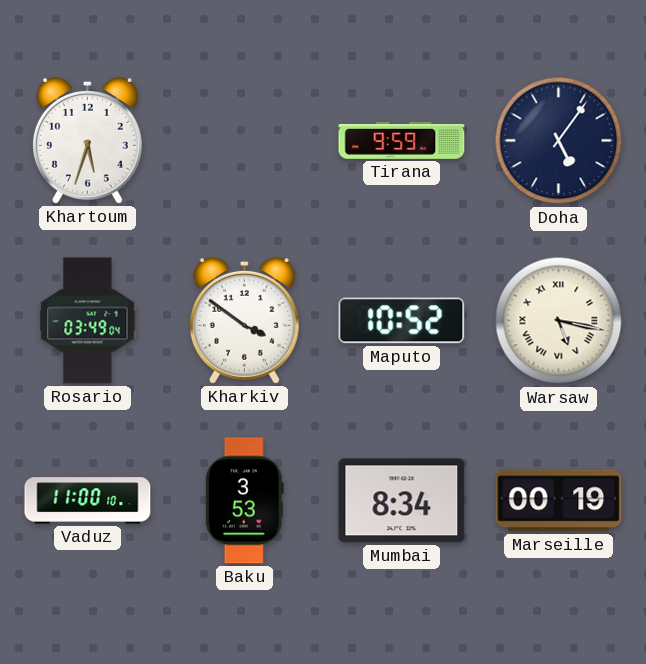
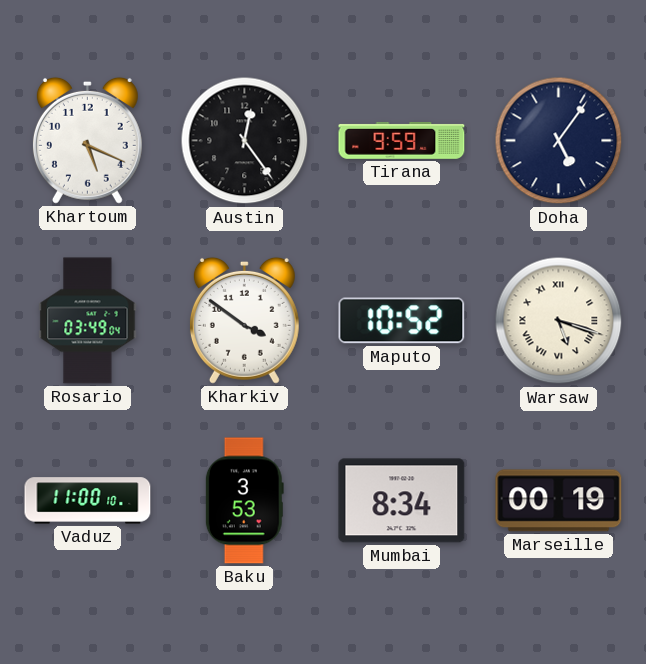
Khartoum: 5:33 -> 5:19 (87, 140)
Austin: none -> 12:24 (245, 141)
Warsaw: 5:17 -> 5:18 (559, 321)
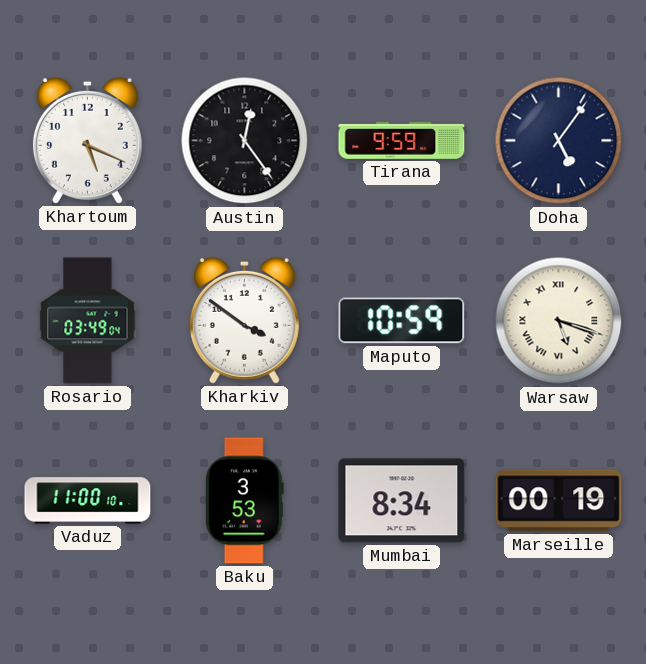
Maputo: 10:52 -> 10:59 (402, 321)
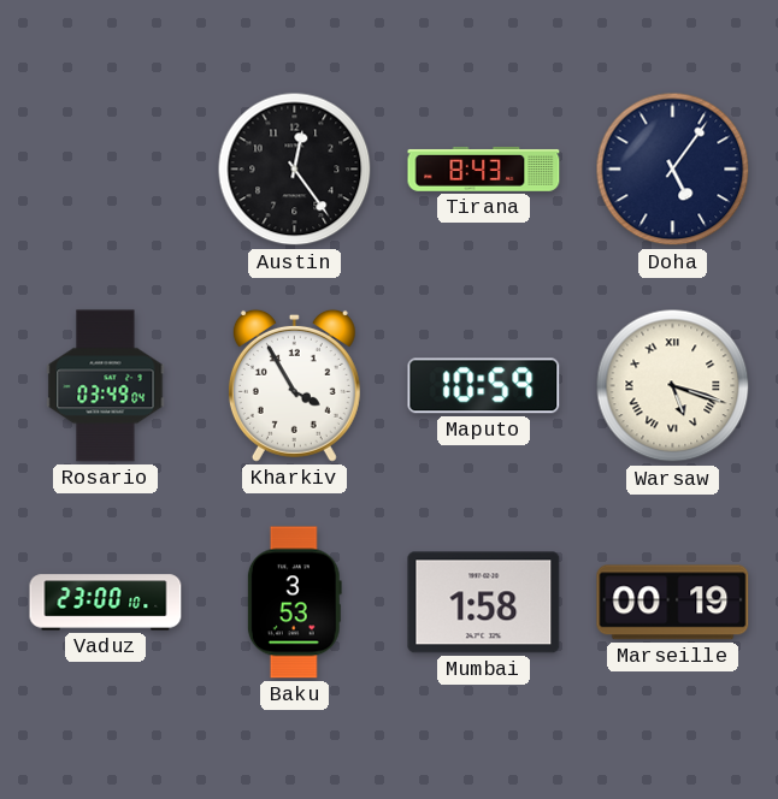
Khartoum: 5:19 -> none (87, 140)
Tirana: 9:59 -> 8:43 (484, 168)
Kharkiv: 3:51 -> 3:55 (294, 385)
Vaduz: 11:00 -> 23:00 (106, 603)
Mumbai: 8:34 -> 1:58 (484, 603)
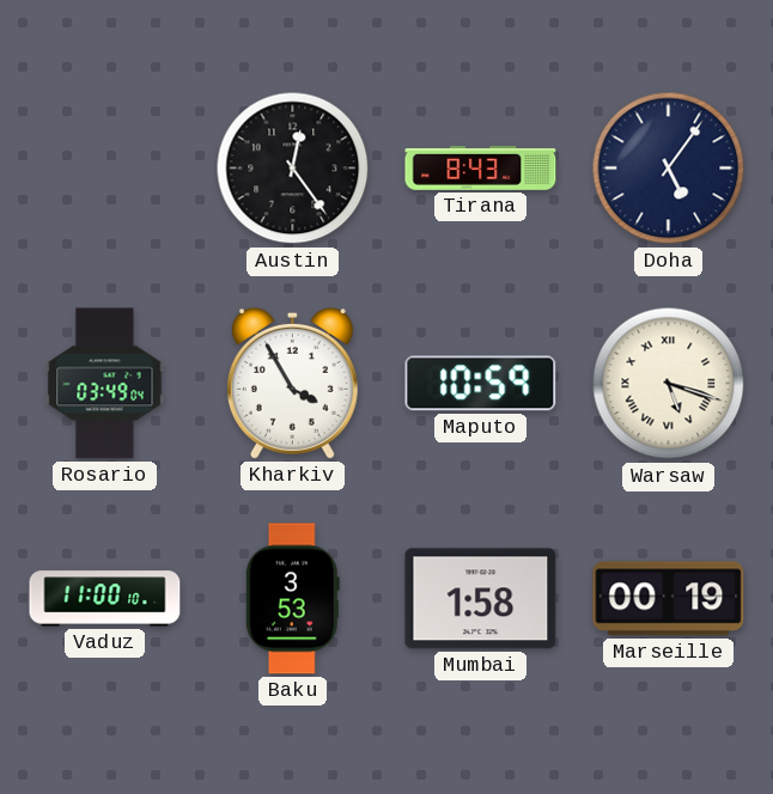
Vaduz: 23:00 -> 11:00 (105, 599)
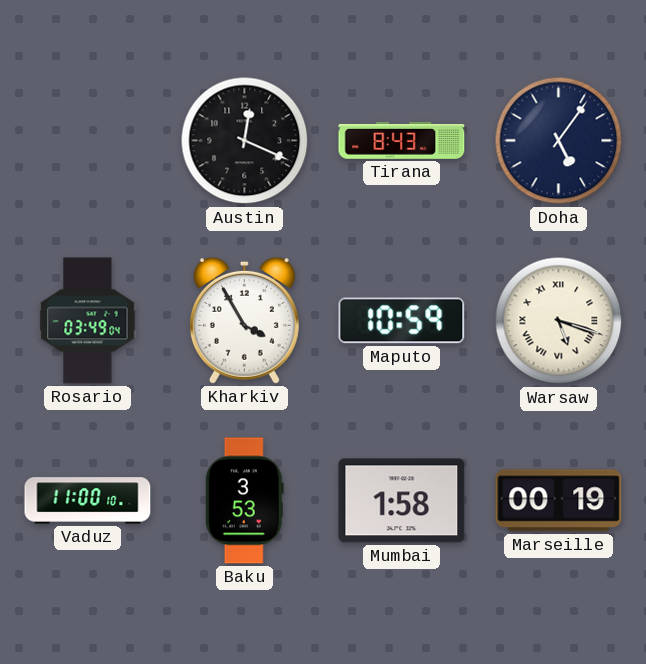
Austin: 12:24 -> 12:19 (245, 141)
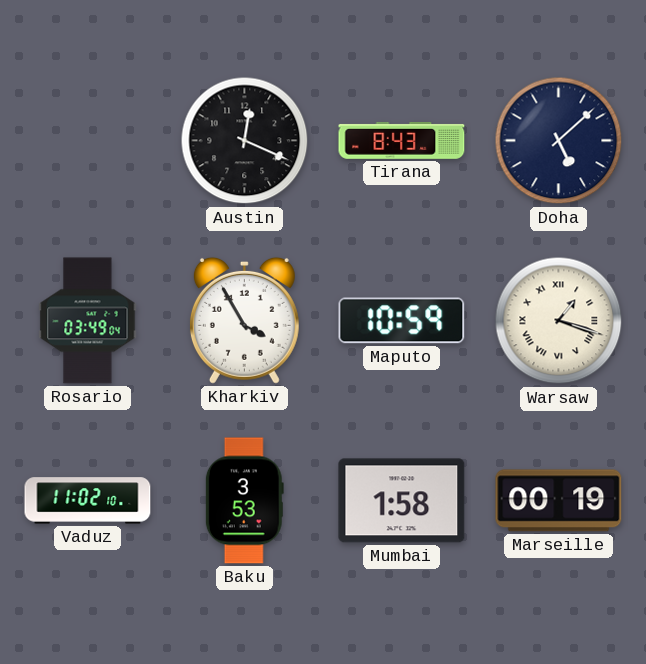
Doha: 5:06 -> 5:08 (559, 141)
Warsaw: 5:18 -> 1:18 (559, 321)
Vaduz: 11:00 -> 11:02 (88, 501)
